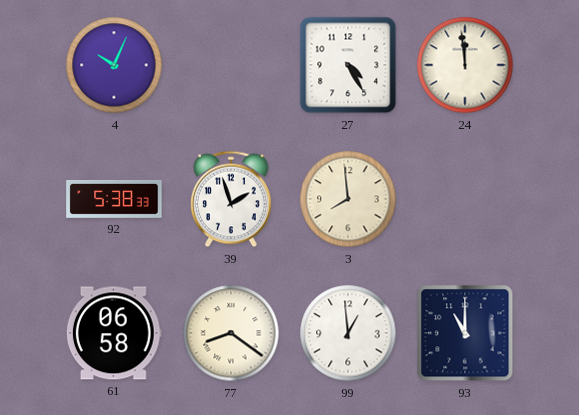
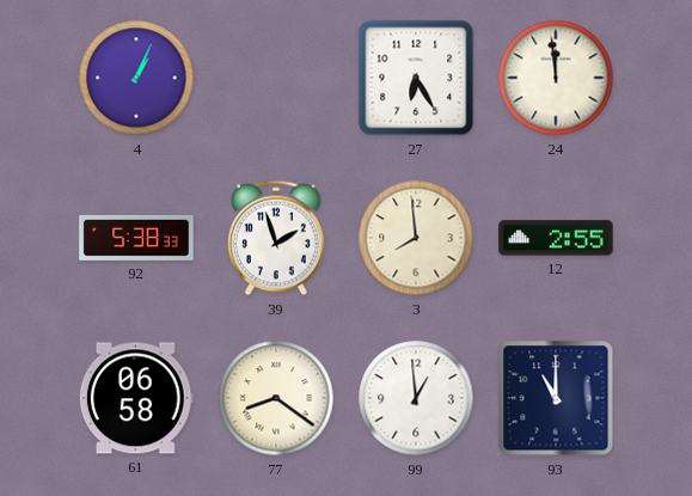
4: 10:04 -> 1:04 (136, 78)
27: 4:25 -> 6:25 (416, 78)
12: none -> 2:55 (556, 238)
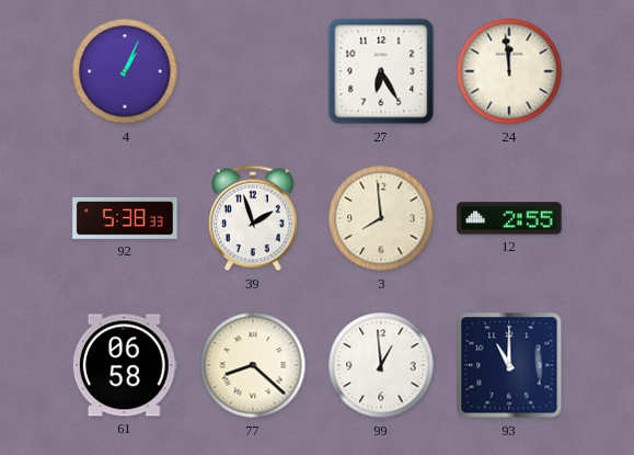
77: 8:21 -> 8:22 (253, 365)
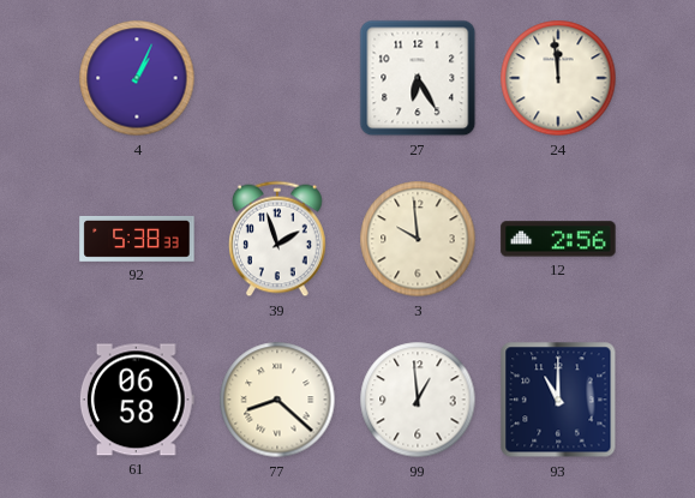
3: 7:59 -> 9:59 (418, 239)
12: 2:55 -> 2:56 (558, 239)
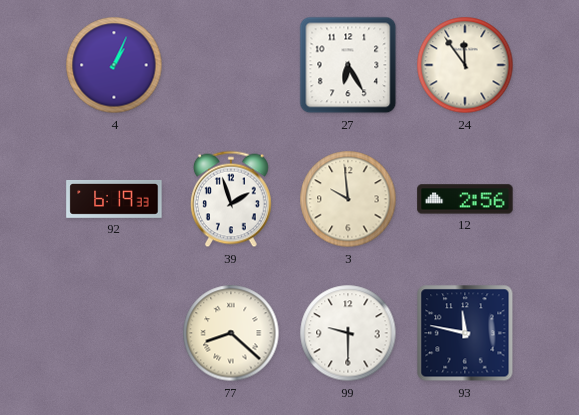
24: 11:59 -> 11:54 (465, 65)
92: 5:38 -> 6:19 (114, 199)
61: 06:58 -> none (137, 400)
99: 12:59 -> 9:30 (348, 333)
93: 11:00 -> 11:47 (465, 333)
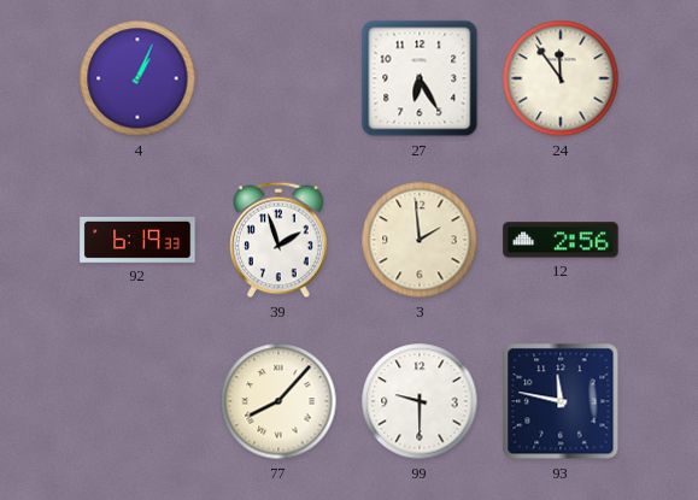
3: 9:59 -> 1:59 (420, 240)
77: 8:22 -> 8:07 (278, 401)
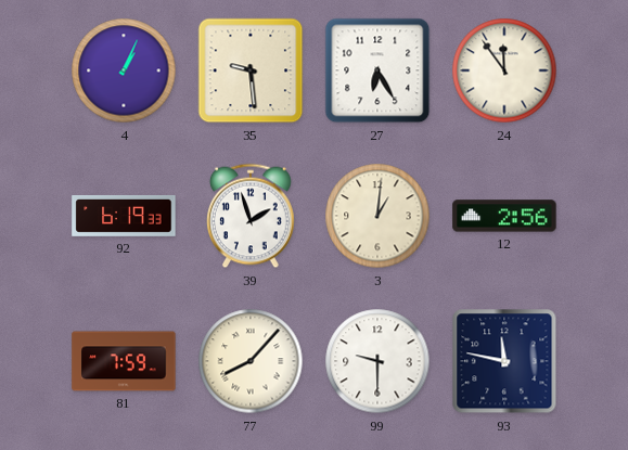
35: none -> 9:29 (251, 70)
3: 1:59 -> 1:01 (377, 216)
81: none -> 7:59 (124, 361)
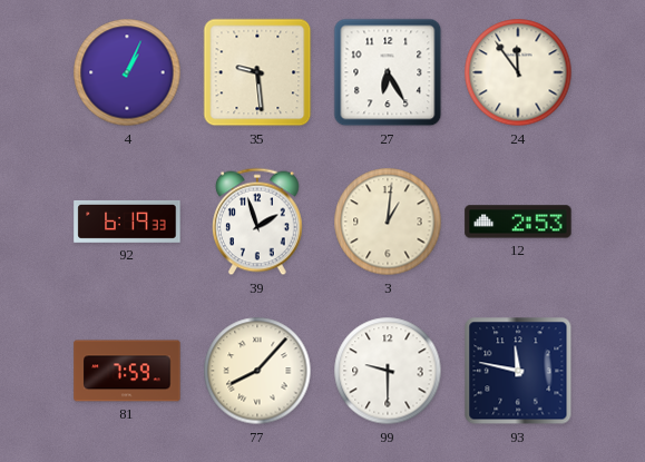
12: 2:56 -> 2:53 (518, 222)
